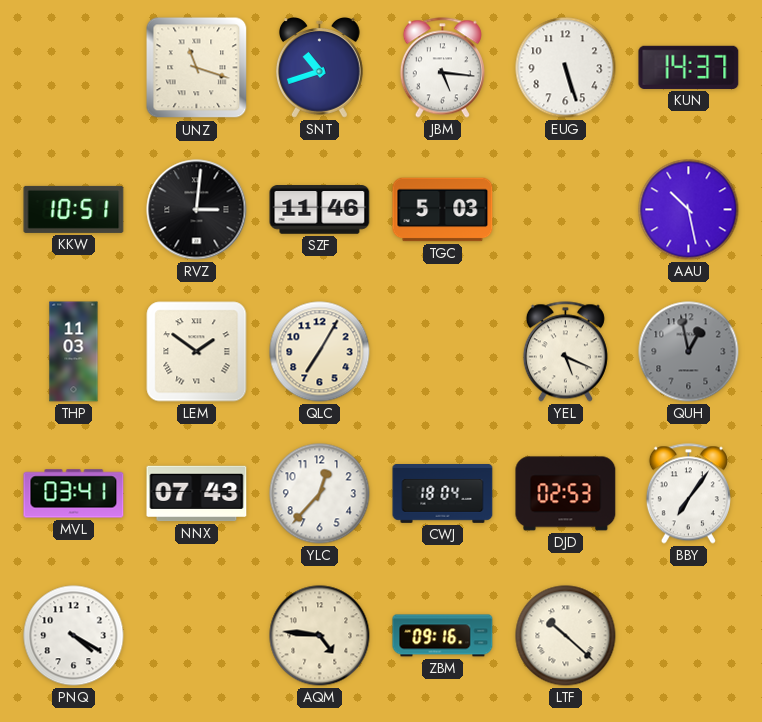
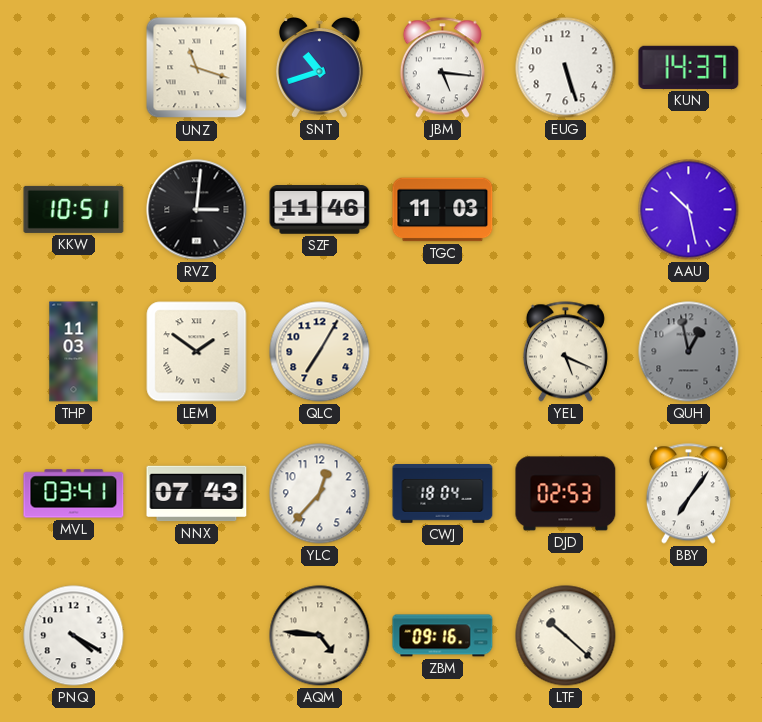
TGC: 5:03 -> 11:03 (443, 210)
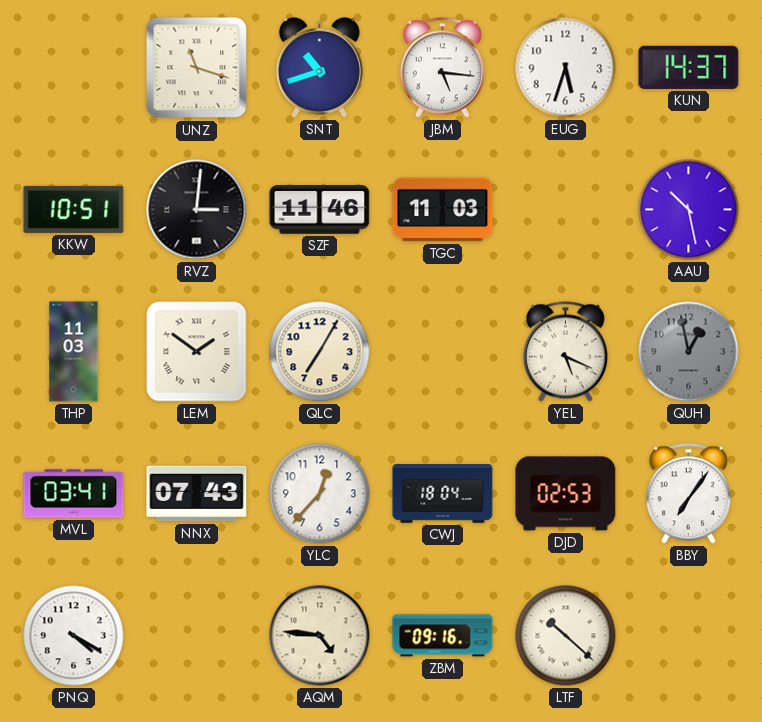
EUG: 5:27 -> 5:33 (566, 68)
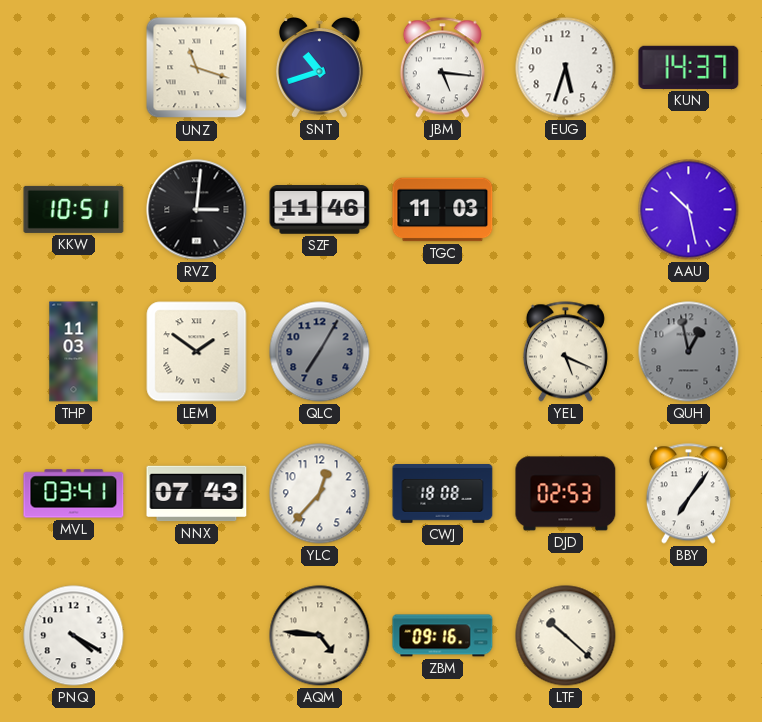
QLC dial: cream -> grey (320, 352)
CWJ: 18:04 -> 18:08 (443, 494)
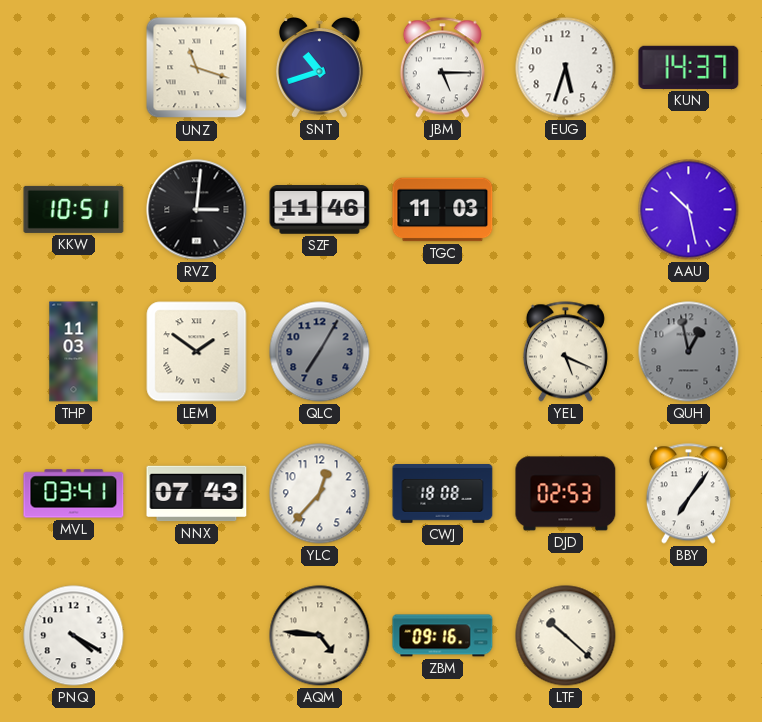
JBM: 5:16 -> 5:15 (442, 68)
